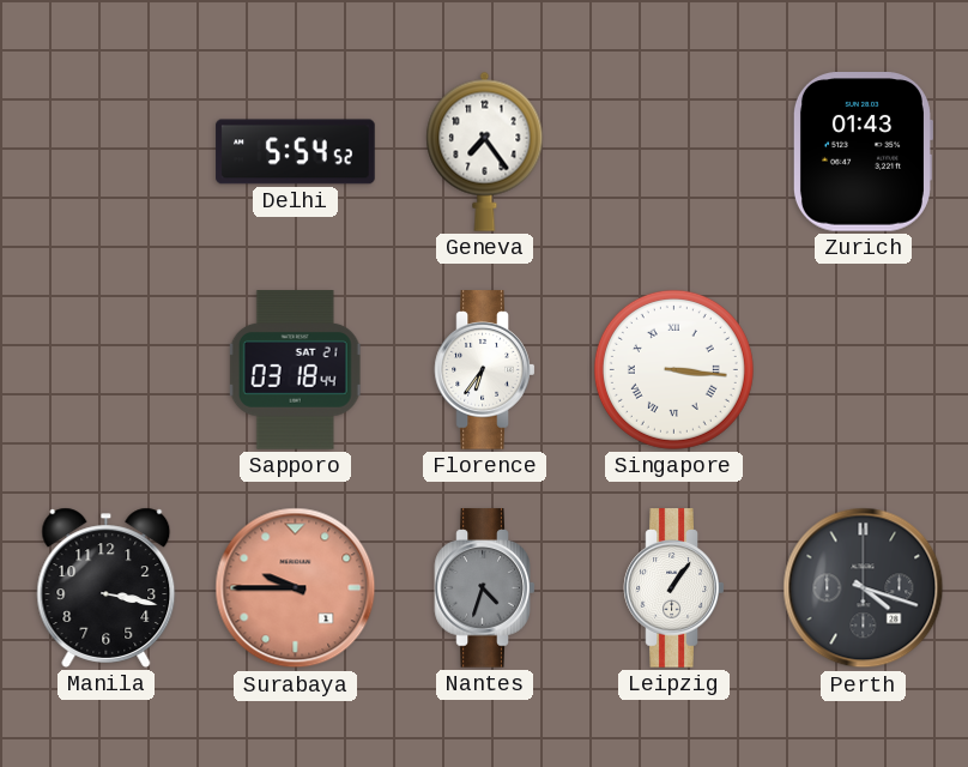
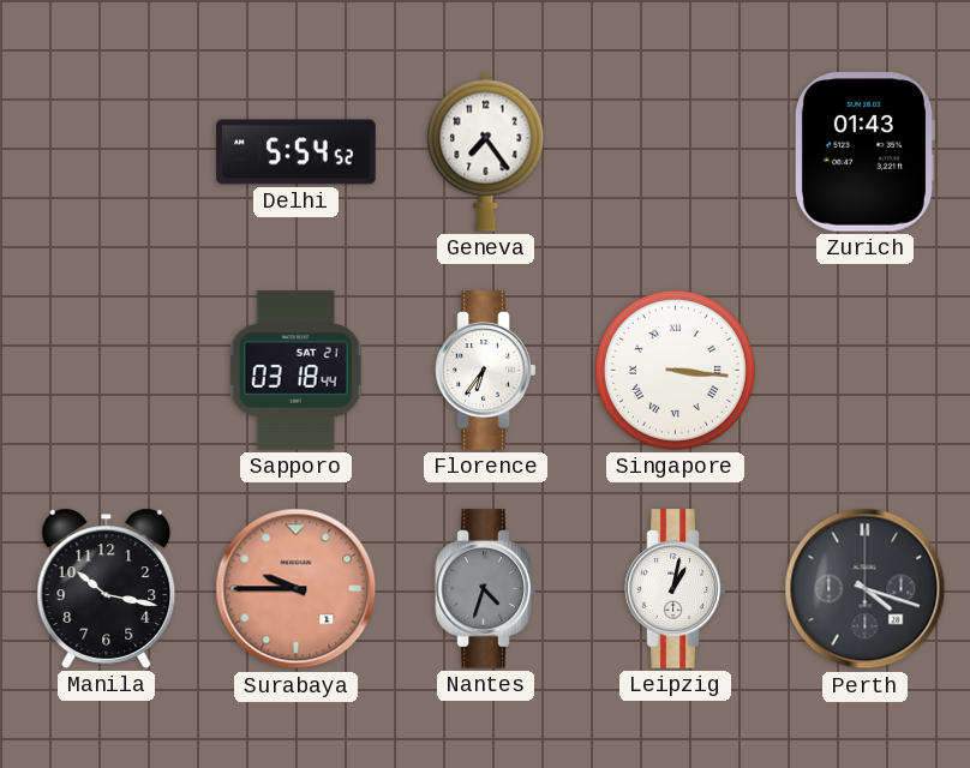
Manila: 3:17 -> 10:17 (107, 588)
Leipzig: 1:06 -> 1:02 (676, 589)
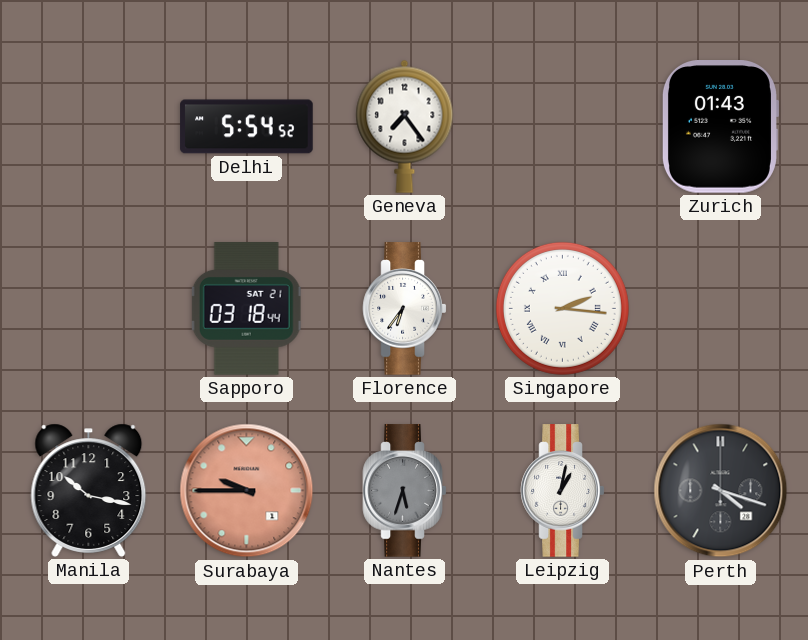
Singapore: 3:16 -> 2:16 (562, 308)
Nantes: 4:33 -> 5:33 (405, 491)
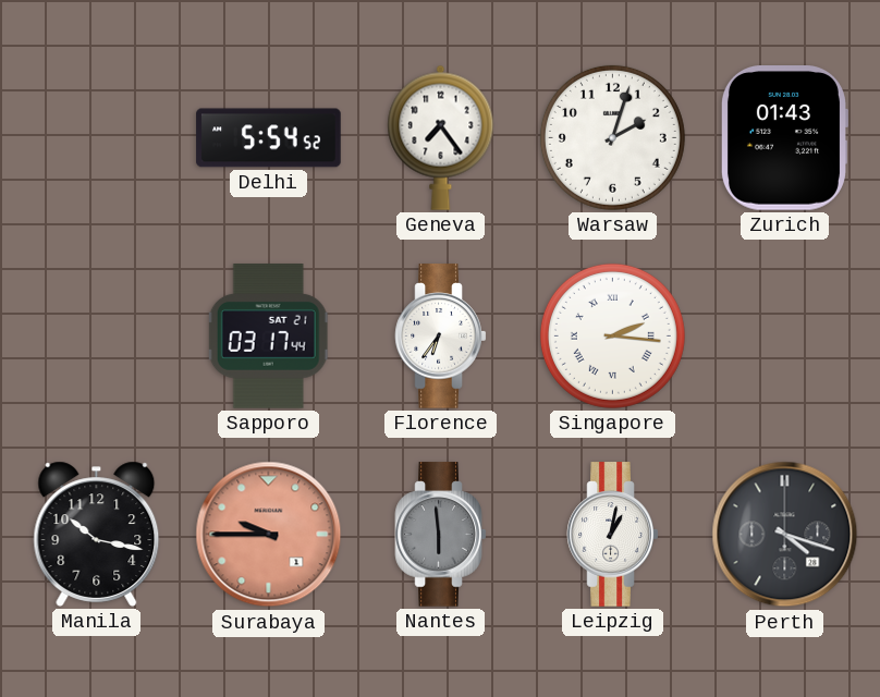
Warsaw: none -> 2:03 (612, 137)
Sapporo: 03:18 -> 03:17 (268, 337)
Nantes: 5:33 -> 5:59 (441, 535)
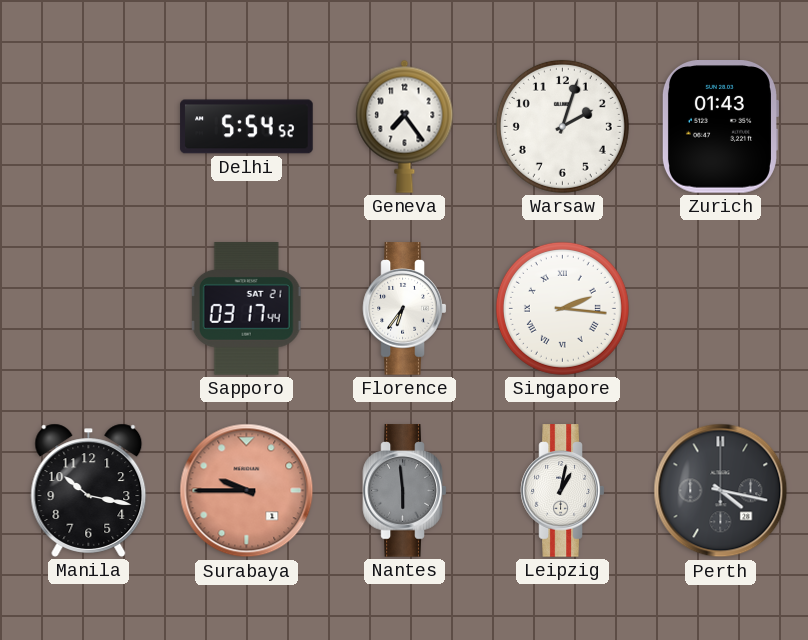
Perth: 4:18 -> 4:17 (721, 491)
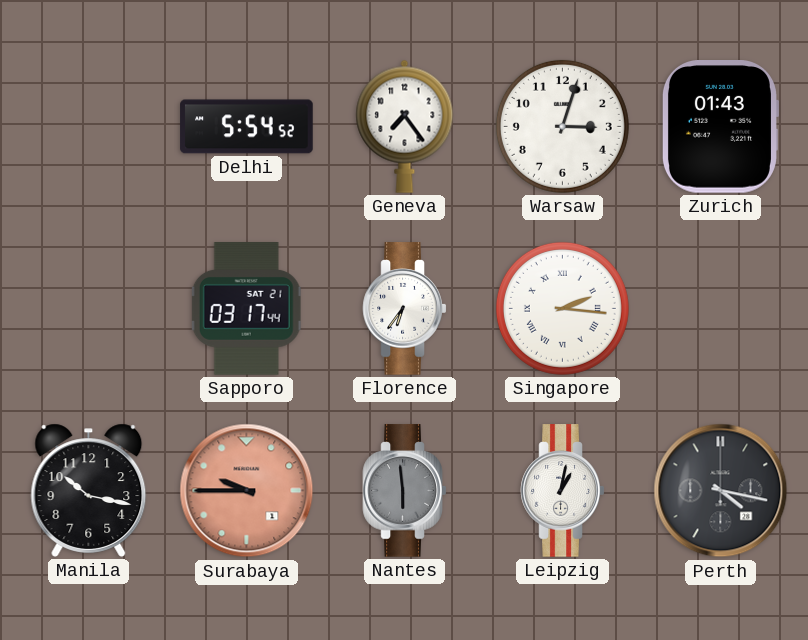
Warsaw: 2:03 -> 3:03 (562, 126)
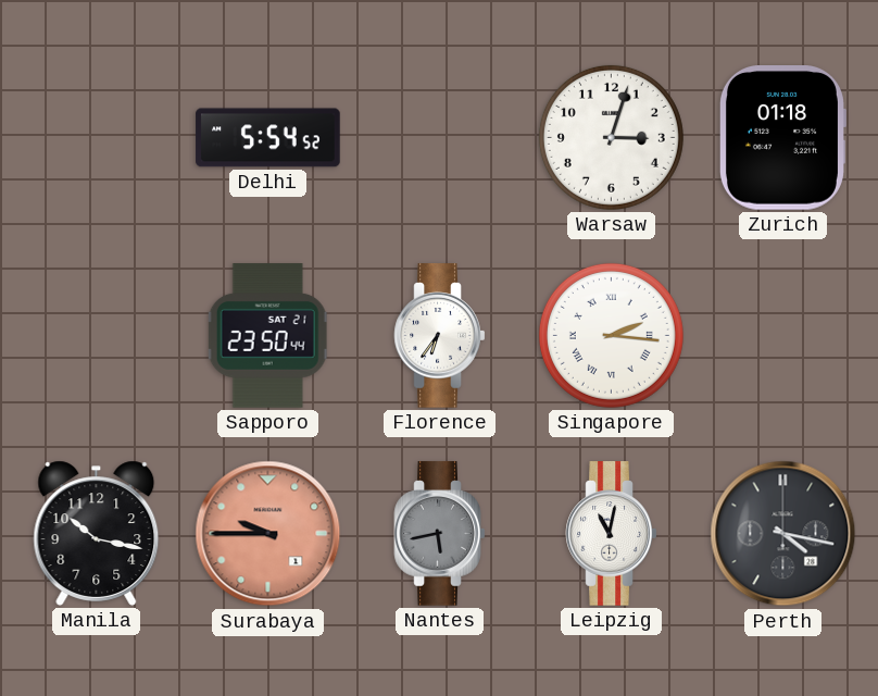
Geneva: 7:24 -> none (405, 126)
Zurich: 01:43 -> 01:18 (782, 138)
Sapporo: 03:17 -> 23:50 (267, 336)
Nantes: 5:59 -> 5:43 (440, 534)
Leipzig: 1:02 -> 11:02 (612, 534)
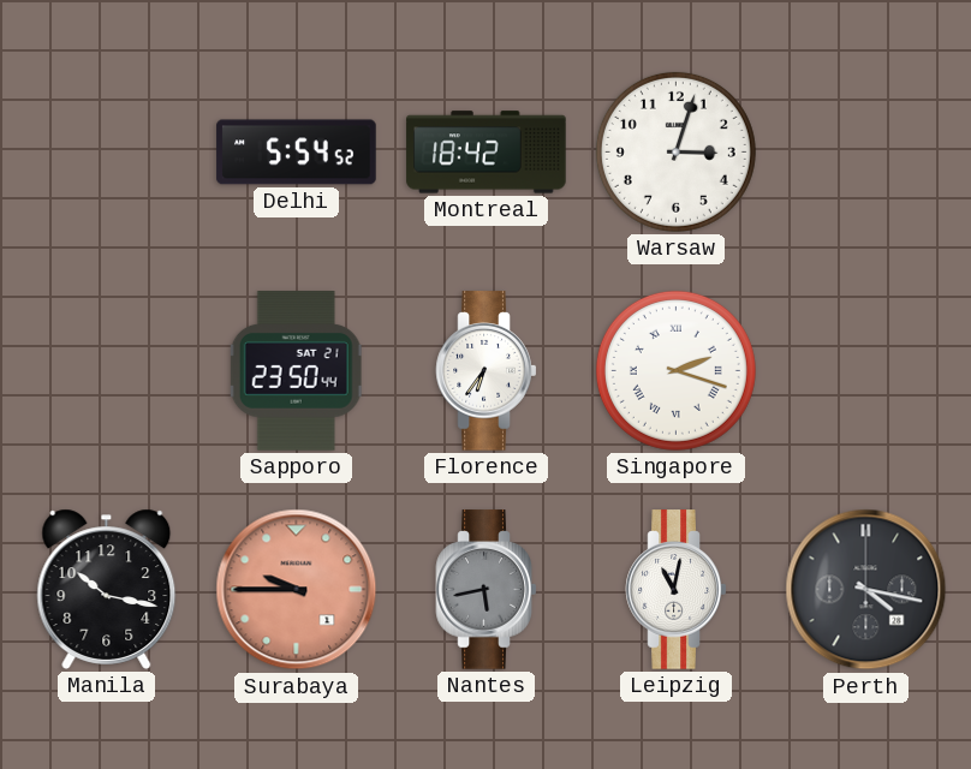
Montreal: none -> 18:42 (487, 153)
Zurich: 01:18 -> none (782, 138)
Singapore: 2:16 -> 2:18 (675, 370)
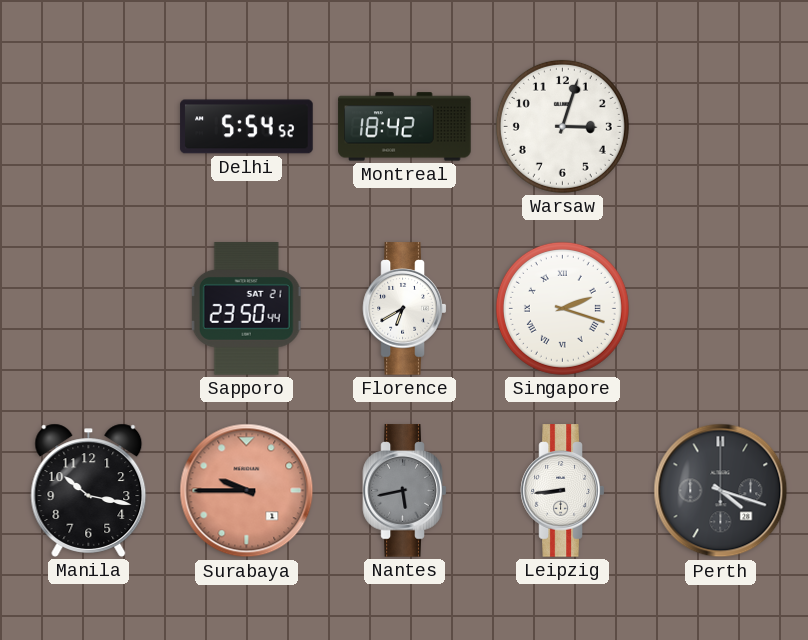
Florence: 6:36 -> 6:40 (405, 309)
Leipzig: 11:02 -> 8:44 (563, 491)
Perth: 4:17 -> 4:18 (721, 491)
